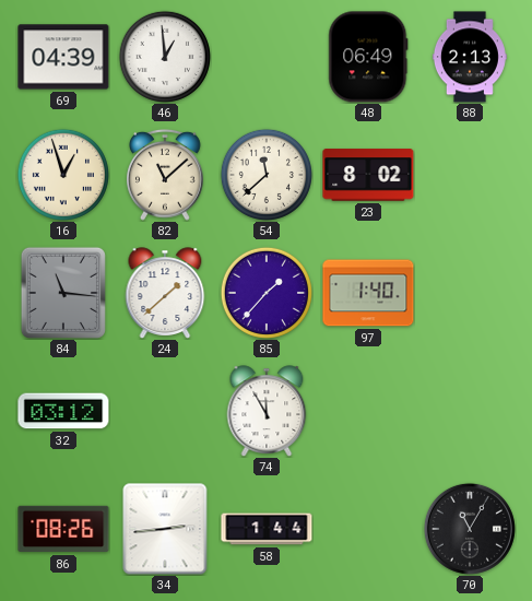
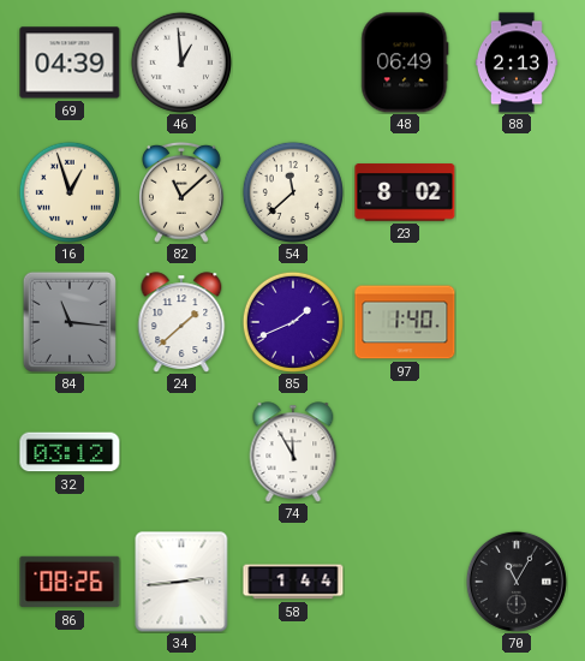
85: 1:37 -> 1:41 (293, 322)
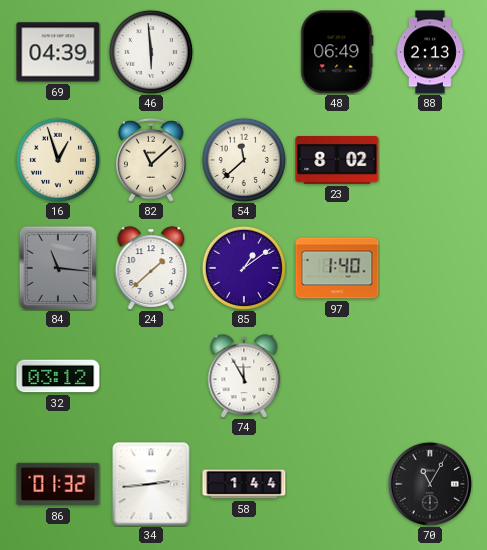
46: 12:59 -> 5:59 (151, 52)
85: 1:41 -> 1:09 (244, 268)
86: 08:26 -> 01:32 (58, 484)
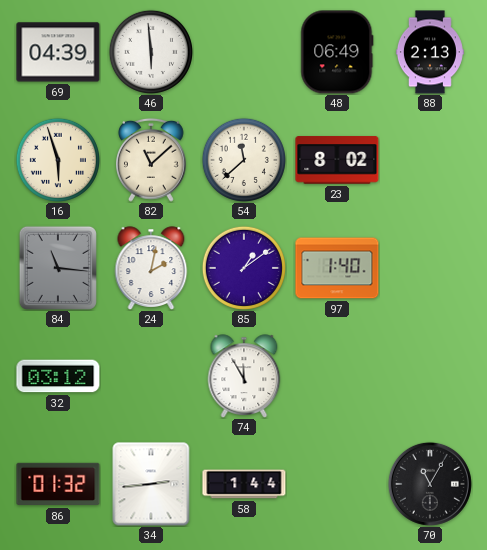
16: 12:57 -> 5:57 (58, 160)
24: 1:38 -> 2:02 (151, 268)
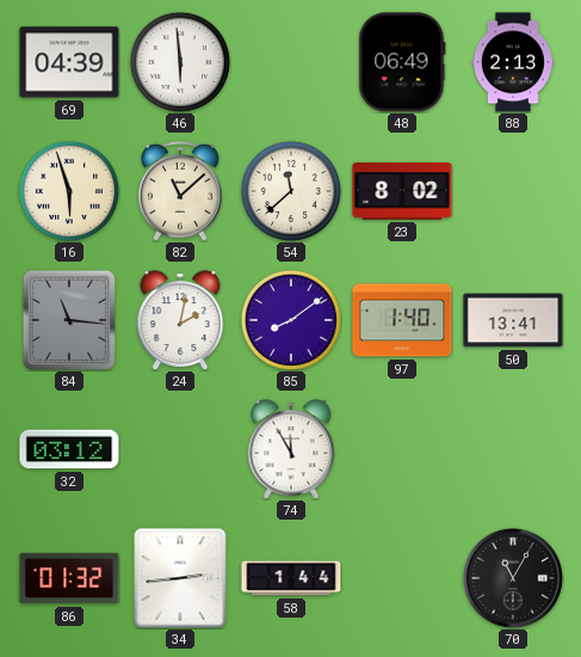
85: 1:09 -> 8:09 (291, 320)
50: none -> 13:41 (513, 320)
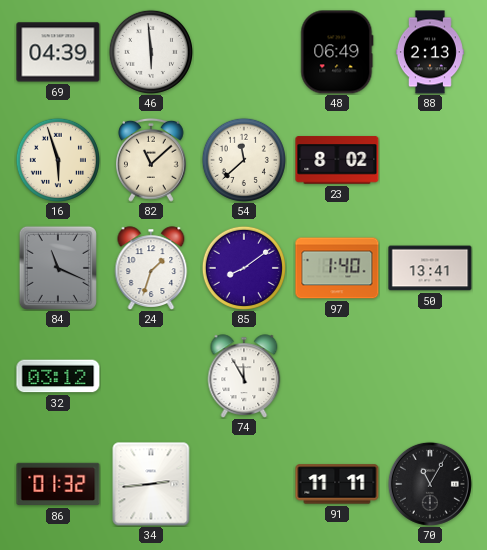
84: 11:16 -> 11:19 (58, 268)
24: 2:02 -> 1:33 (151, 268)
58: 1:44 -> none (291, 578)
91: none -> 11:11 (337, 484)
